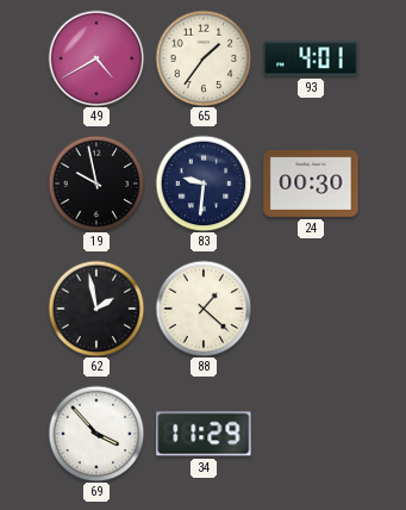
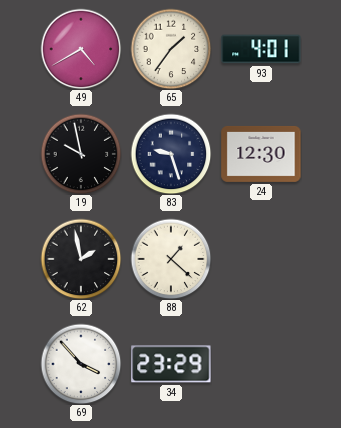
83: 9:31 -> 9:27 (171, 154)
24: 00:30 -> 12:30 (261, 154)
34: 11:29 -> 23:29 (171, 364)
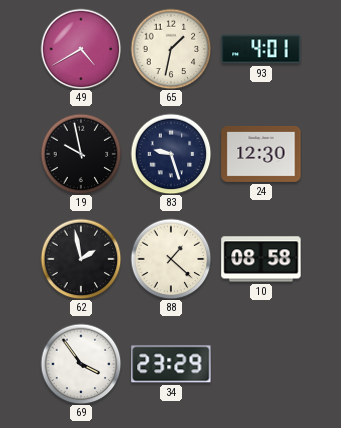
65: 1:36 -> 1:32 (171, 49)
10: none -> 08:58 (261, 259)
69: 3:53 -> 3:54 (81, 364)
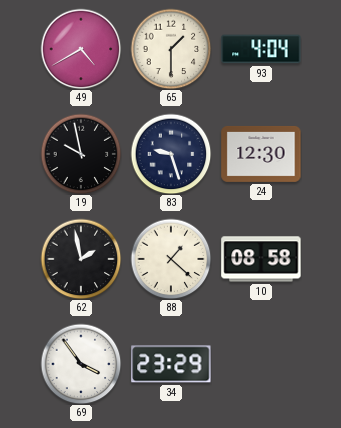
65: 1:32 -> 1:30 (171, 49)
93: 4:01 -> 4:04 (261, 49)
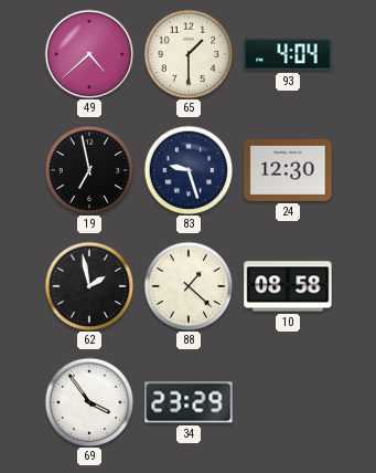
49: 4:40 -> 4:38 (89, 54)
19: 9:58 -> 6:58 (89, 170)
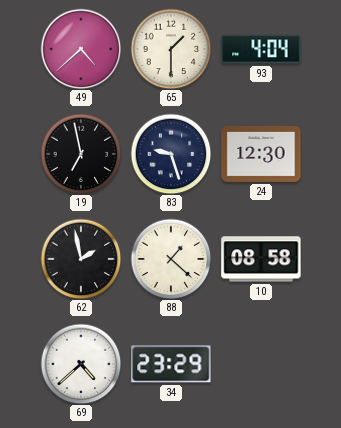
69: 3:54 -> 4:38 (81, 364)
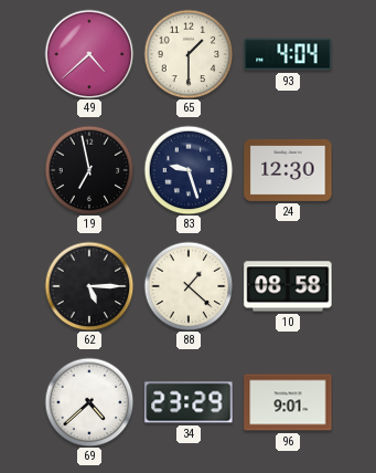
62: 1:58 -> 5:15 (89, 286)
96: none -> 9:01 (288, 402)
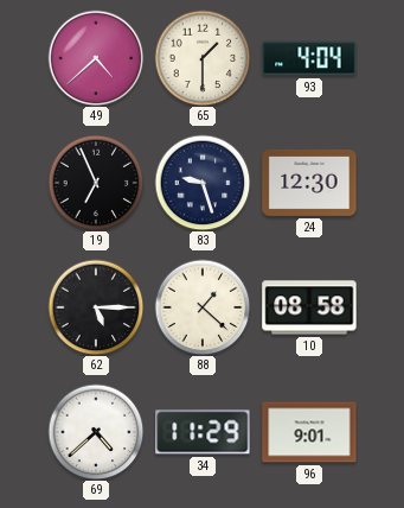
19: 6:58 -> 6:56 (96, 183)
34: 23:29 -> 11:29 (203, 432)
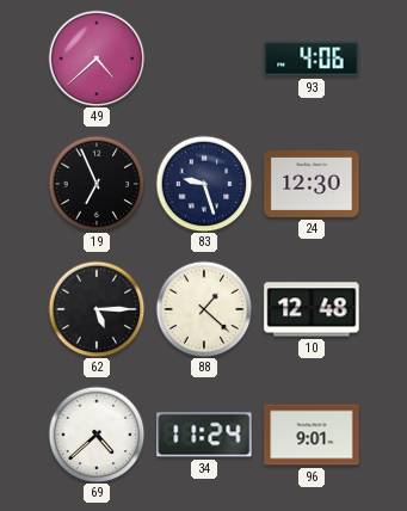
65: 1:30 -> none (203, 58)
93: 4:04 -> 4:06 (312, 59)
10: 08:58 -> 12:48 (312, 309)
34: 11:29 -> 11:24 (204, 435)
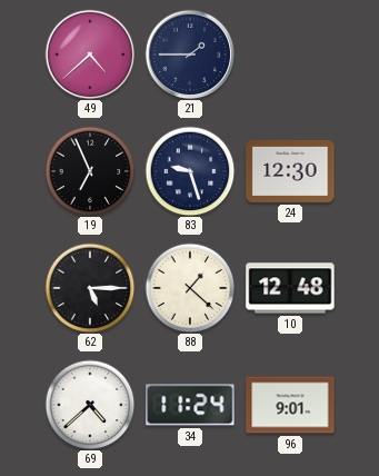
21: none -> 1:45 (190, 54)
93: 4:06 -> none (312, 59)
